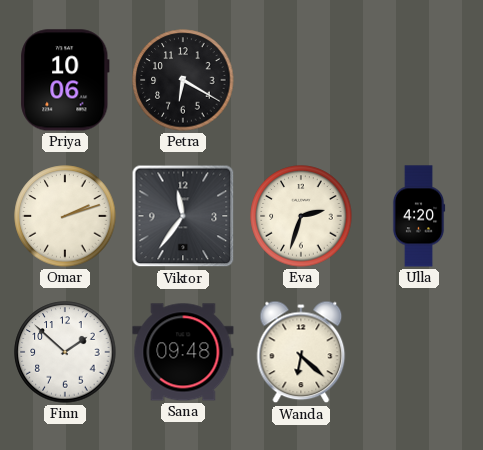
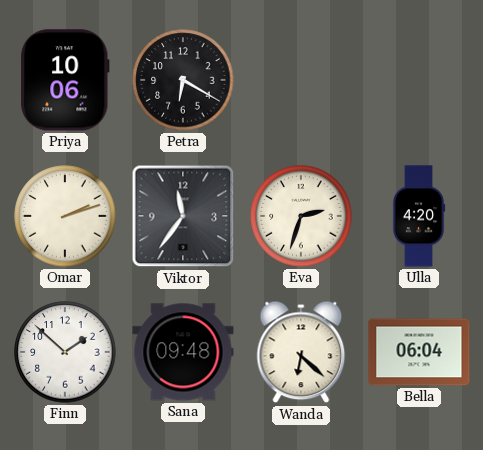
Bella: none -> 06:04 (419, 352)
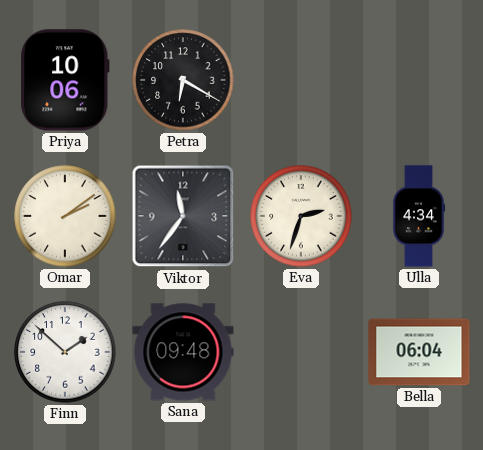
Omar: 2:12 -> 2:09 (65, 216)
Ulla: 4:20 -> 4:34 (419, 216)
Wanda: 6:22 -> none (301, 352)
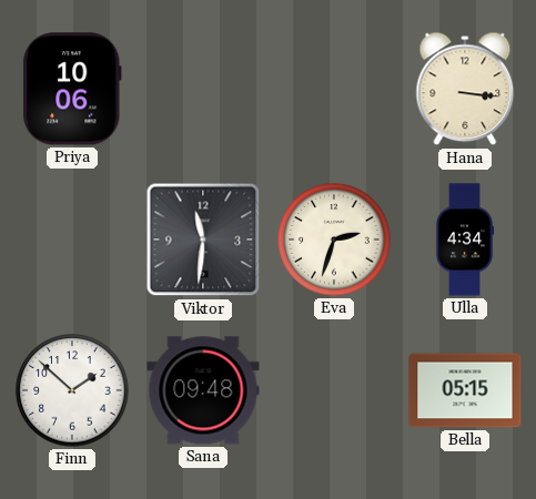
Petra: 6:20 -> none (183, 80)
Hana: none -> 3:16 (465, 89)
Omar: 2:09 -> none (65, 216)
Viktor: 11:36 -> 11:31 (203, 240)
Bella: 06:04 -> 05:15 (465, 390)
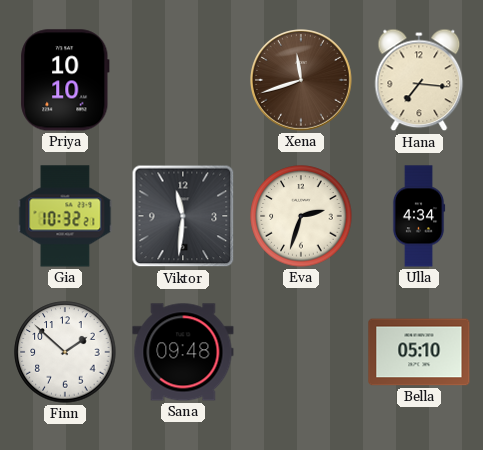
Priya: 10:06 -> 10:10 (65, 80)
Xena: none -> 11:42 (302, 81)
Hana: 3:16 -> 7:16 (419, 80)
Gia: none -> 10:32 (65, 216)
Bella: 05:15 -> 05:10 (419, 352)
